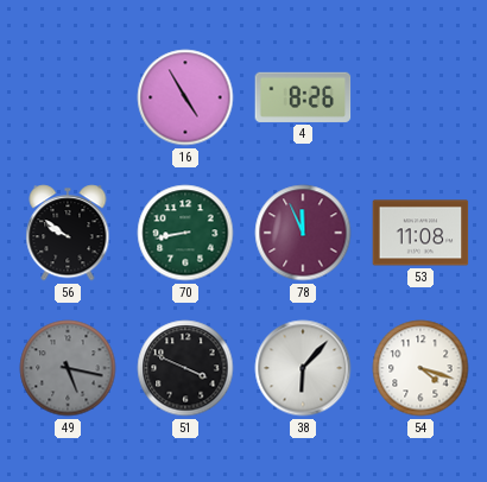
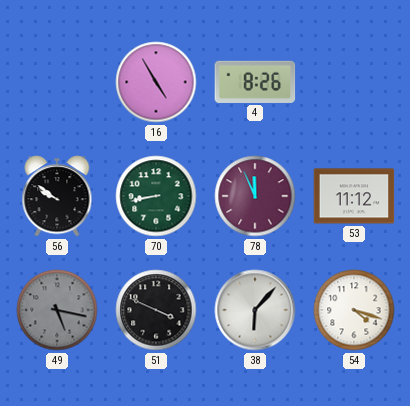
53: 11:08 -> 11:12 (354, 196)
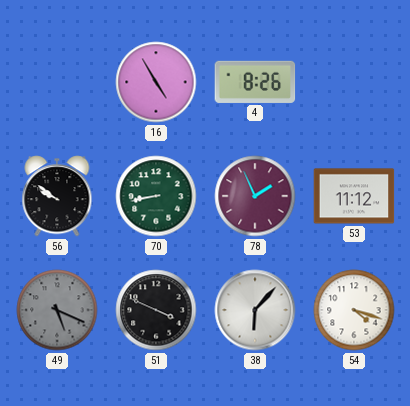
78: 11:56 -> 1:56 (255, 196)
49: 5:17 -> 5:19 (57, 310)
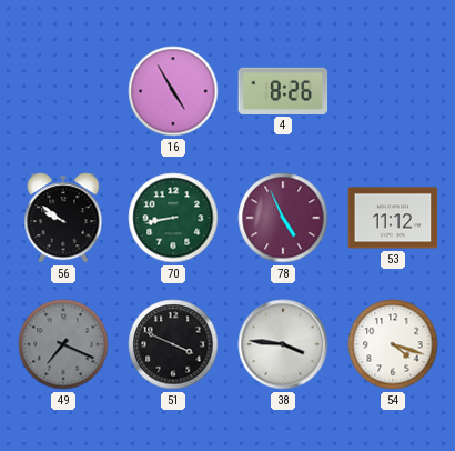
78: 1:56 -> 4:56 (283, 218)
49: 5:19 -> 7:19 (63, 344)
38: 6:07 -> 3:46 (283, 344)
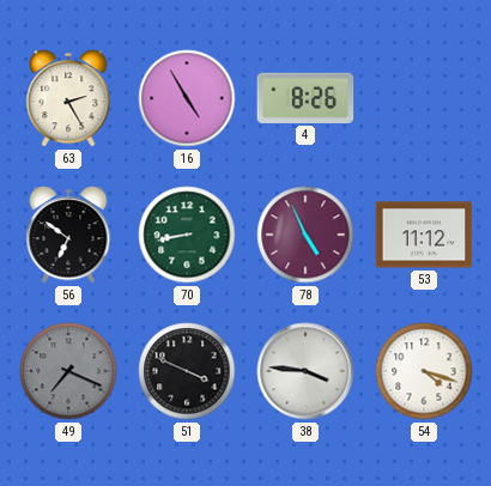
63: none -> 2:25 (68, 98)
56: 9:51 -> 6:51 (68, 235)
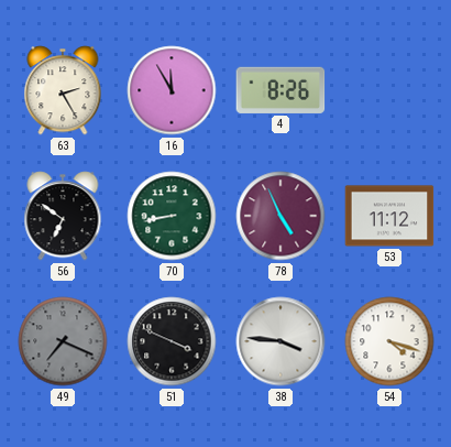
16: 4:55 -> 11:55 (172, 90)
